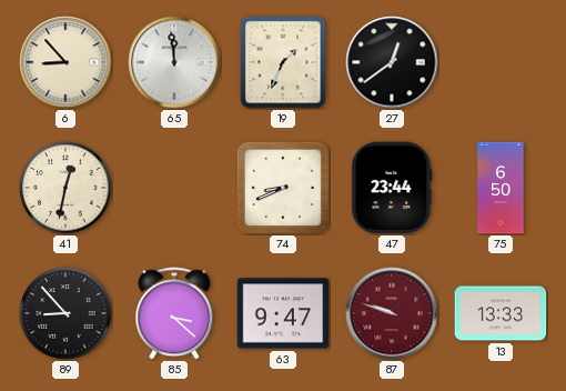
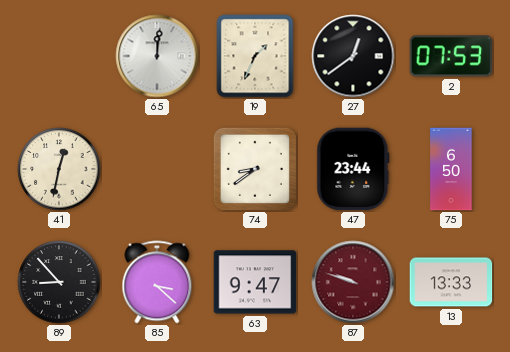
6: 8:53 -> none (65, 62)
65: 11:59 -> 12:01 (157, 56)
2: none -> 07:53 (451, 56)
74: 8:41 -> 8:39 (255, 169)
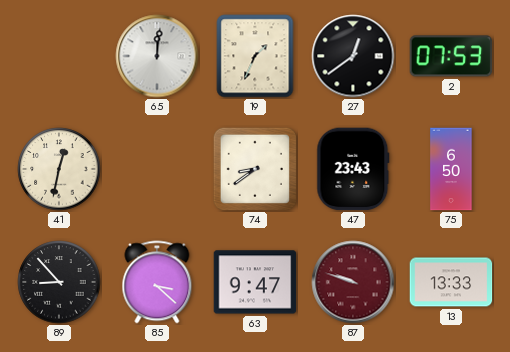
47: 23:44 -> 23:43 (353, 169)
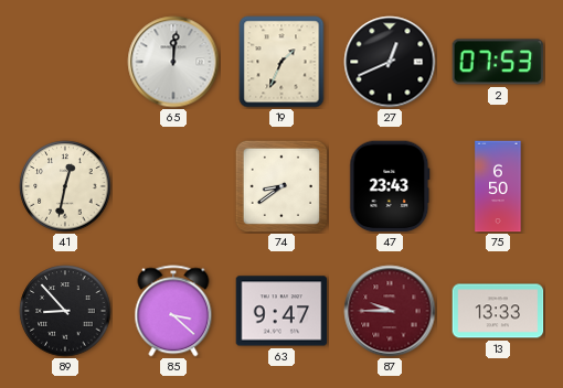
27: 12:39 -> 12:41 (390, 62)
87: 9:48 -> 9:45 (390, 311)
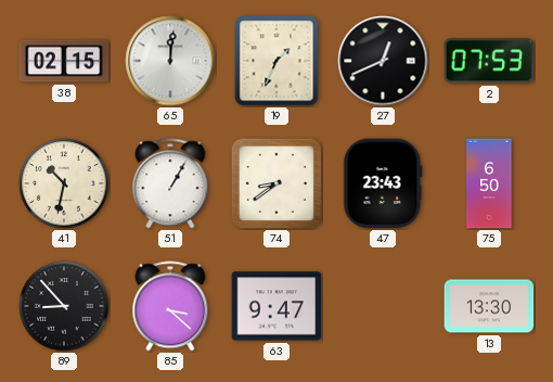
38: none -> 02:15 (64, 61)
41: 12:32 -> 10:32 (64, 183)
51: none -> 1:05 (170, 183)
87: 9:45 -> none (390, 311)
13: 13:33 -> 13:30 (489, 306)
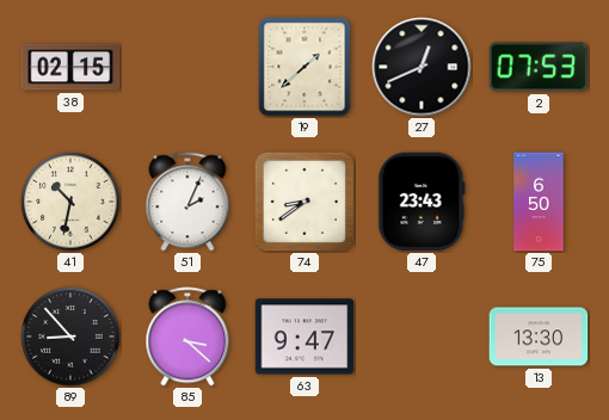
65: 12:01 -> none (170, 61)
19: 1:34 -> 1:38 (304, 67)
51: 1:05 -> 2:04 (187, 202)
